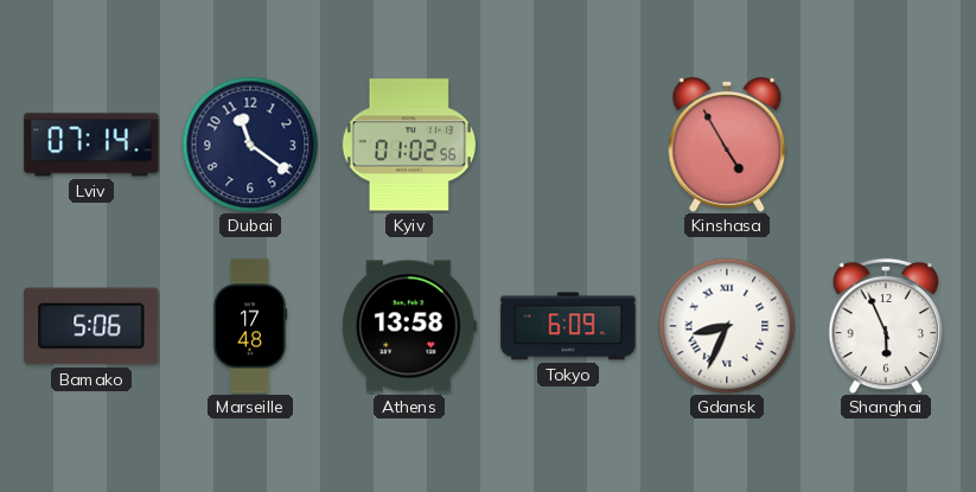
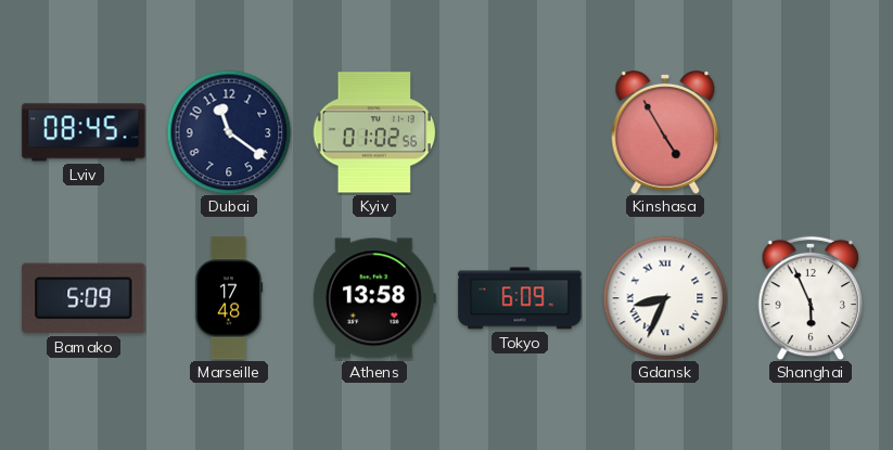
Lviv: 07:14 -> 08:45 (84, 132)
Bamako: 5:06 -> 5:09 (84, 298)
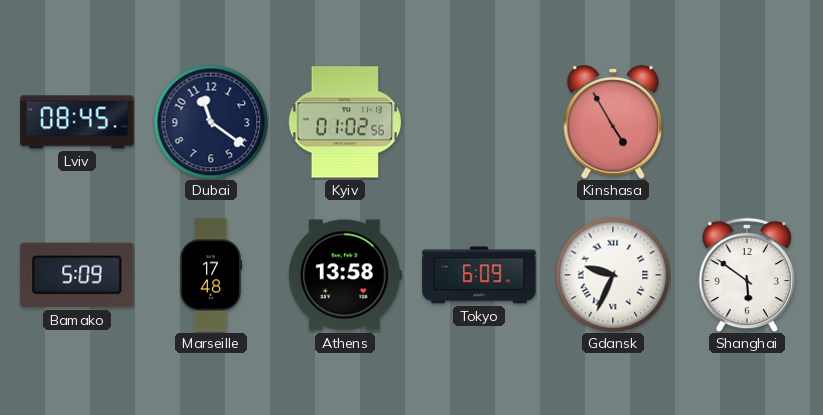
Gdansk: 8:34 -> 9:34 (613, 275)
Shanghai: 5:56 -> 5:51 (747, 275)
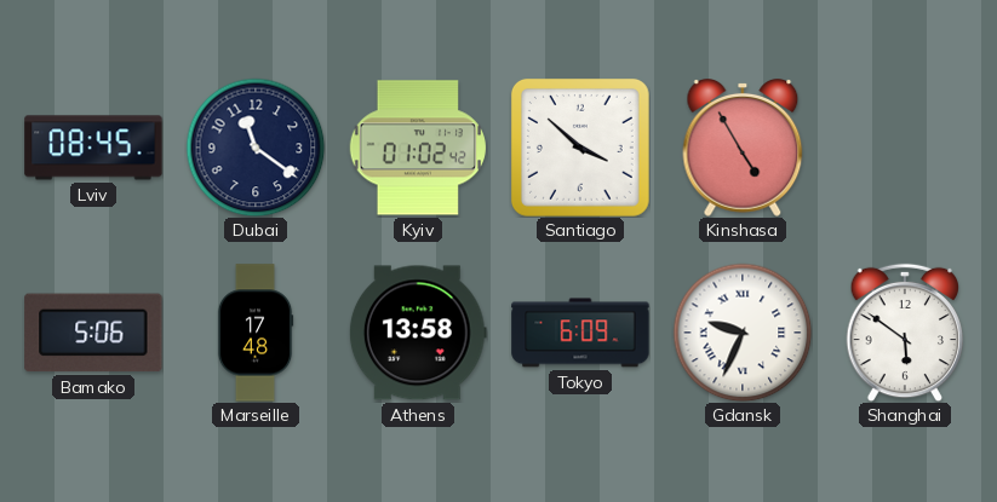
Kyiv: 01:02:56 -> 01:02:42 (418, 148)
Santiago: none -> 3:52 (580, 148)
Bamako: 5:09 -> 5:06 (93, 333)
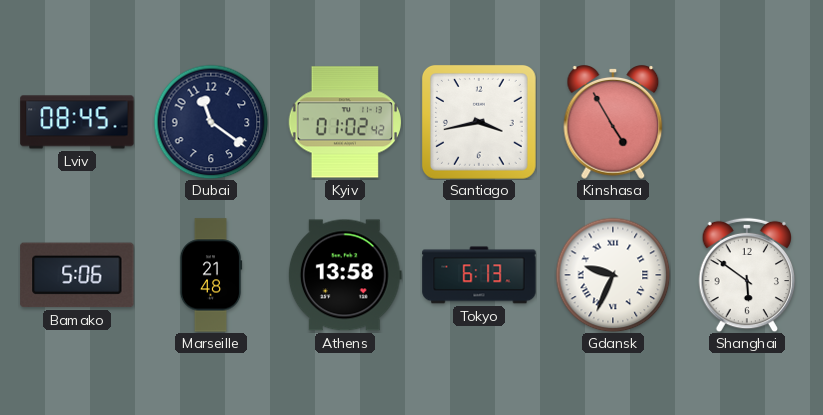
Santiago: 3:52 -> 3:43 (479, 122)
Marseille: 17:48 -> 21:48 (211, 275)
Tokyo: 6:09 -> 6:13 (479, 275)
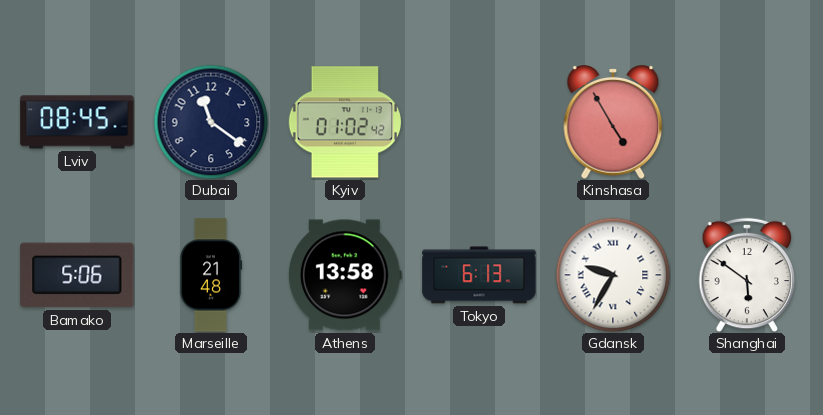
Santiago: 3:43 -> none (479, 122)
Gdansk: 9:34 -> 9:35 (613, 275)
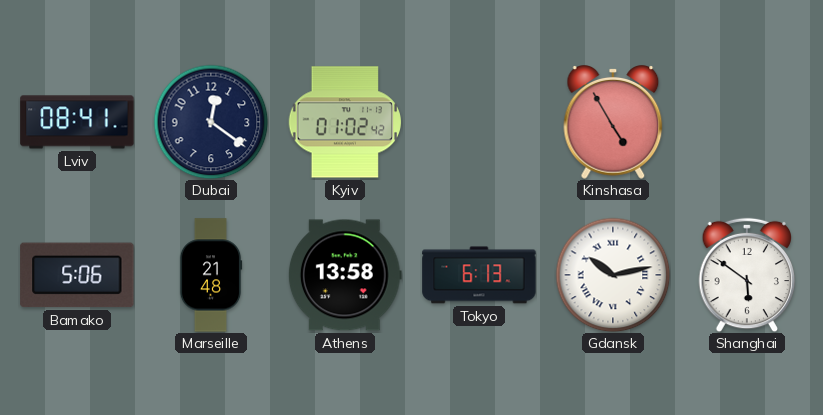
Lviv: 08:45 -> 08:41 (77, 122)
Dubai: 11:21 -> 12:21 (211, 122)
Gdansk: 9:35 -> 10:13 (613, 275)
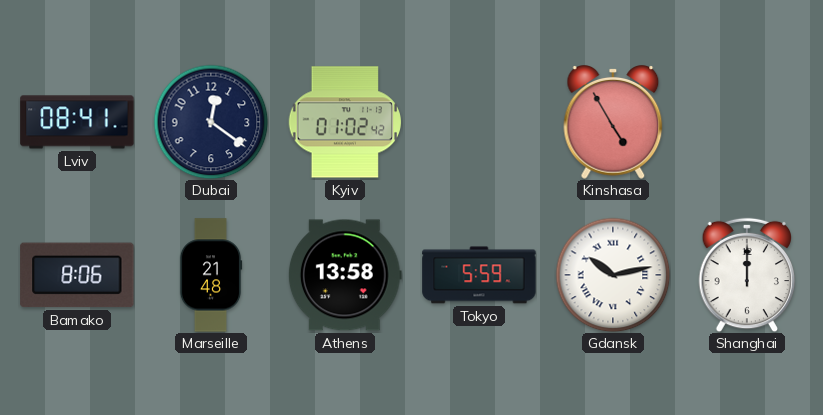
Bamako: 5:06 -> 8:06 (77, 275)
Tokyo: 6:13 -> 5:59 (479, 275)
Shanghai: 5:51 -> 12:00 (747, 275)
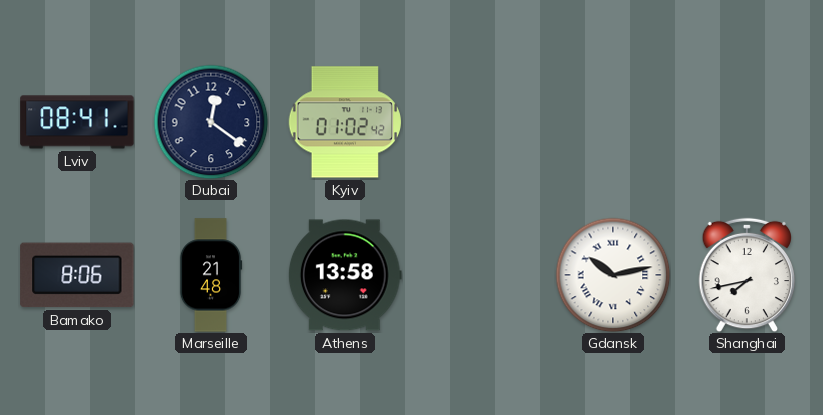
Kinshasa: 4:55 -> none (613, 123)
Tokyo: 5:59 -> none (479, 275)
Shanghai: 12:00 -> 7:43 (747, 275)
